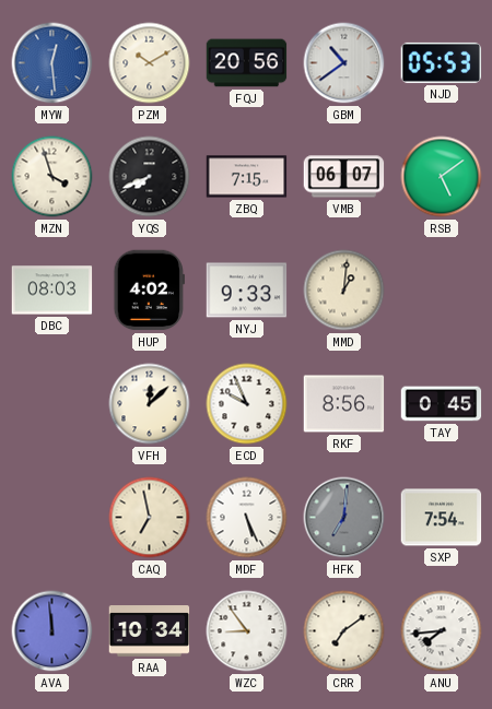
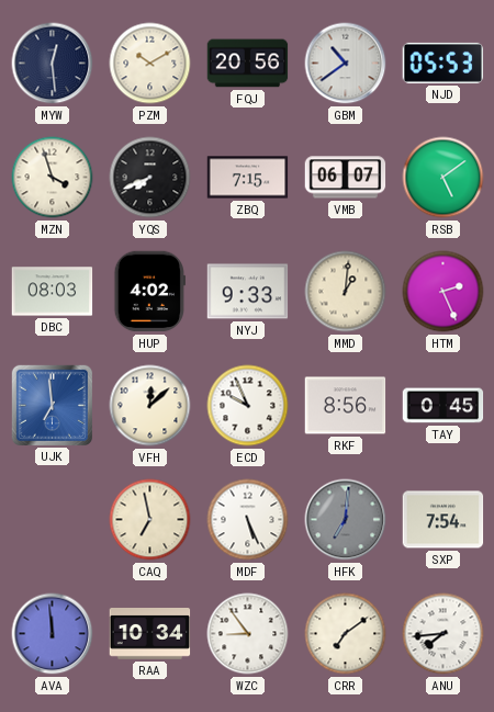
MYW dial: blue -> navy (53, 64)
HTM: none -> 2:26 (444, 292)
UJK: none -> 6:59 (52, 405)
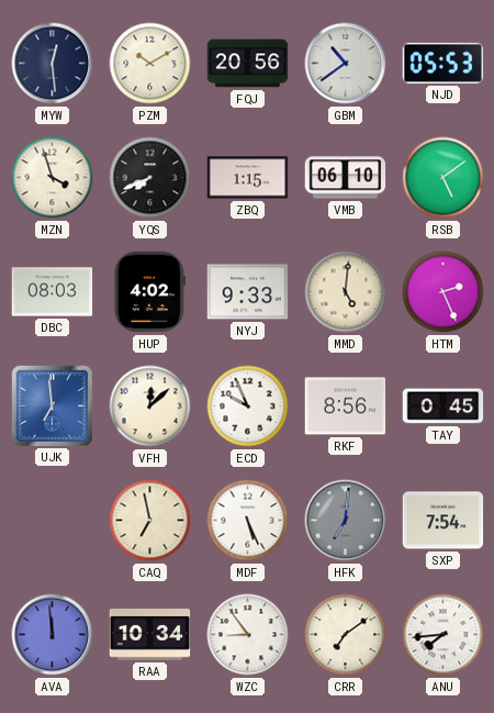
ZBQ: 7:15 -> 1:15 (248, 178)
VMB: 06:07 -> 06:10 (346, 178)
MMD: 1:01 -> 5:01 (346, 292)
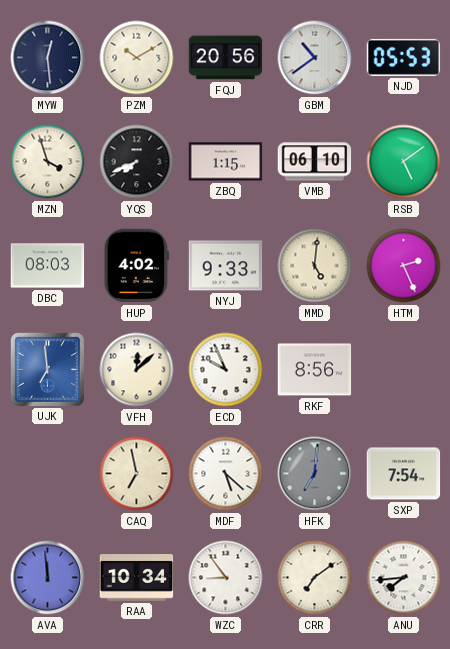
TAY: 0:45 -> none (444, 406)
MDF: 5:26 -> 5:22 (226, 474)
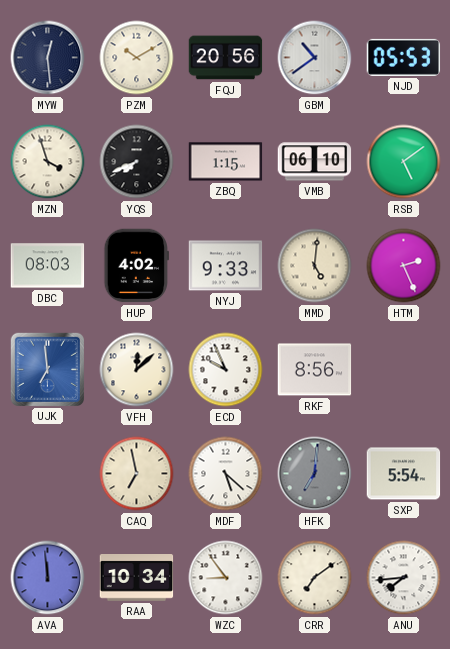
SXP: 7:54 -> 5:54 (404, 474)
